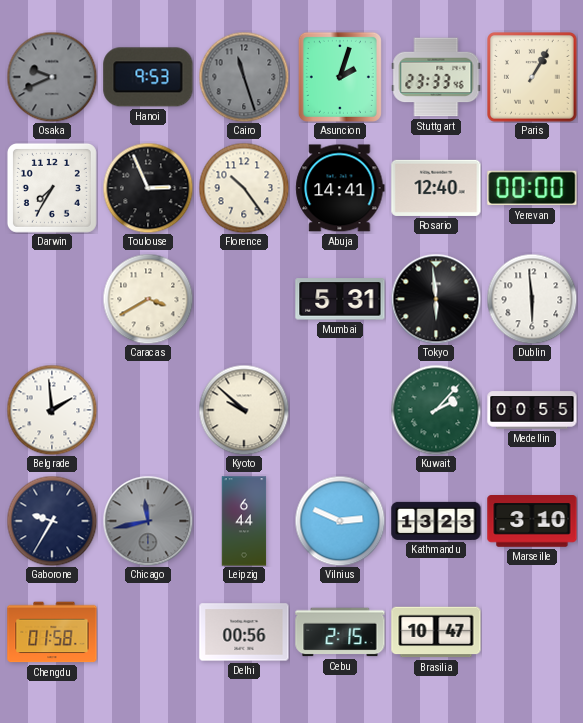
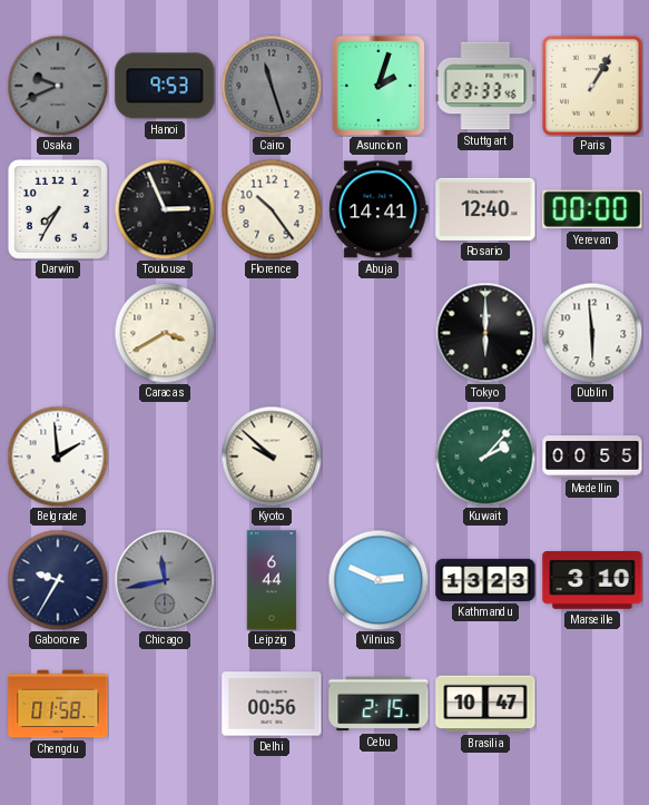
Mumbai: 5:31 -> none (340, 299)
Tokyo: 5:59 -> 6:00 (485, 333)
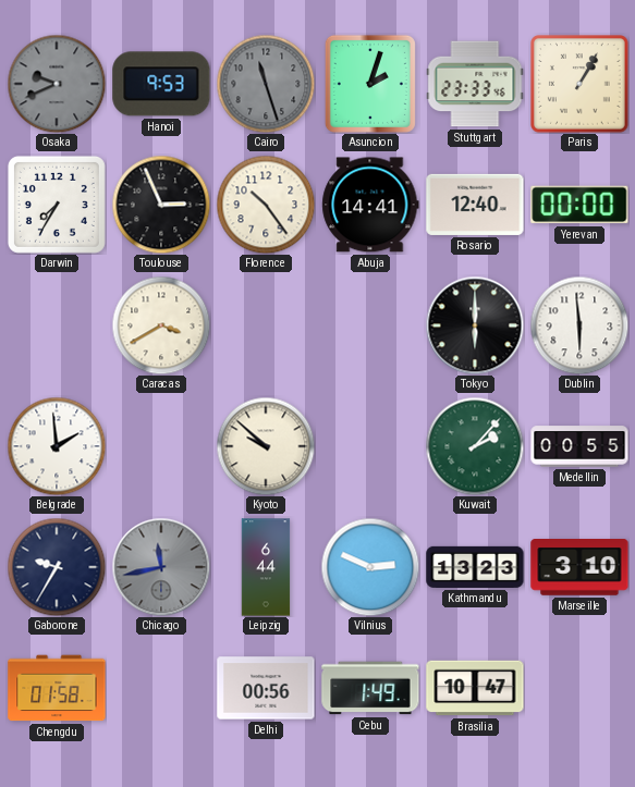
Cebu: 2:15 -> 1:49 (370, 688)
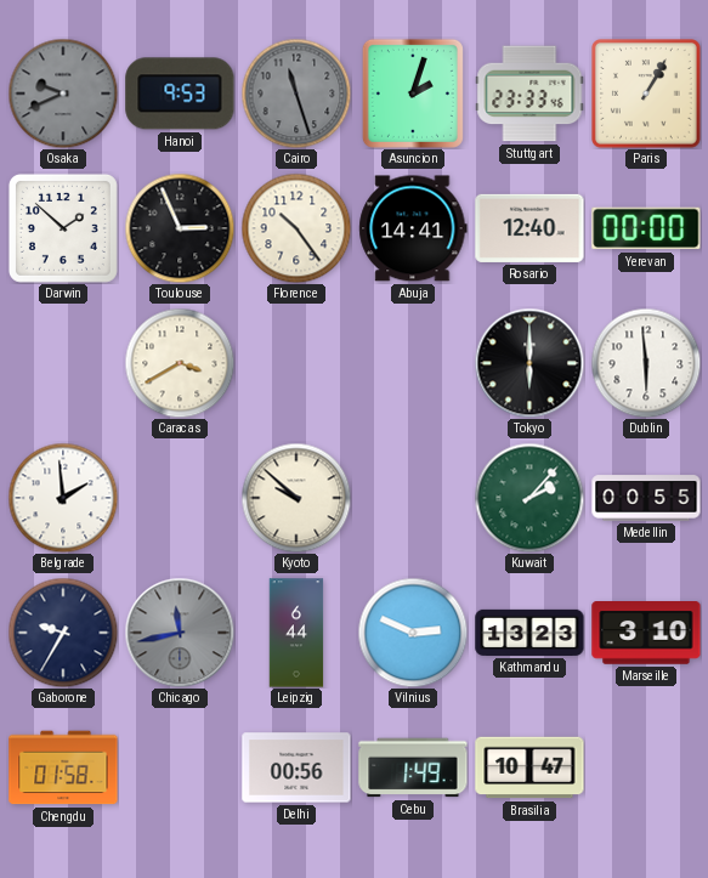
Darwin: 7:35 -> 1:52 (63, 228)
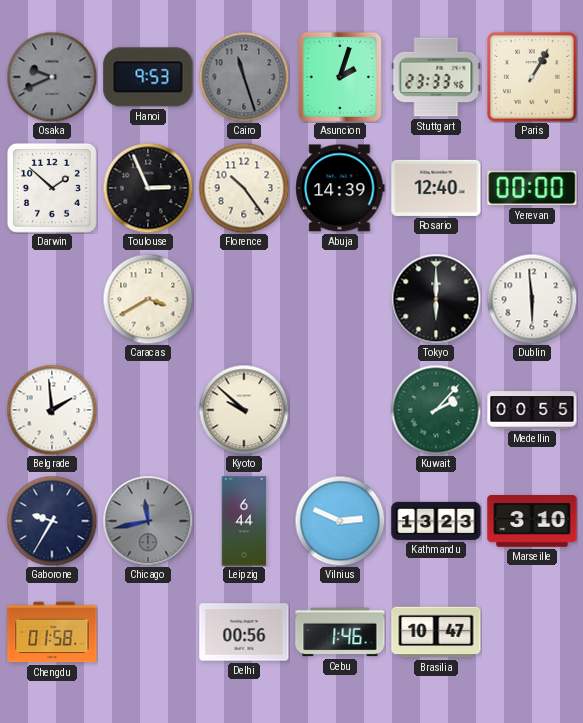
Abuja: 14:41 -> 14:39 (340, 188)
Cebu: 1:49 -> 1:46 (340, 632)
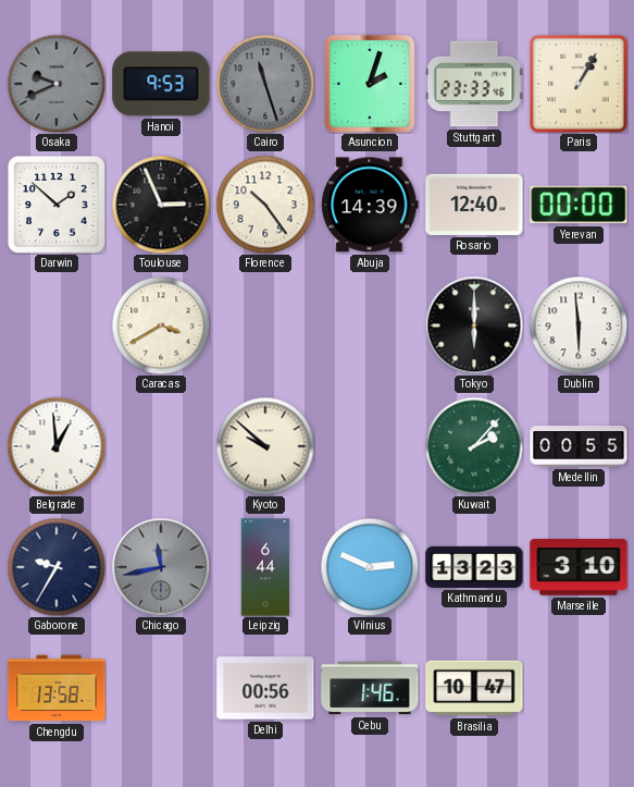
Belgrade: 1:59 -> 12:59 (57, 446)
Chengdu: 01:58 -> 13:58 (57, 688)
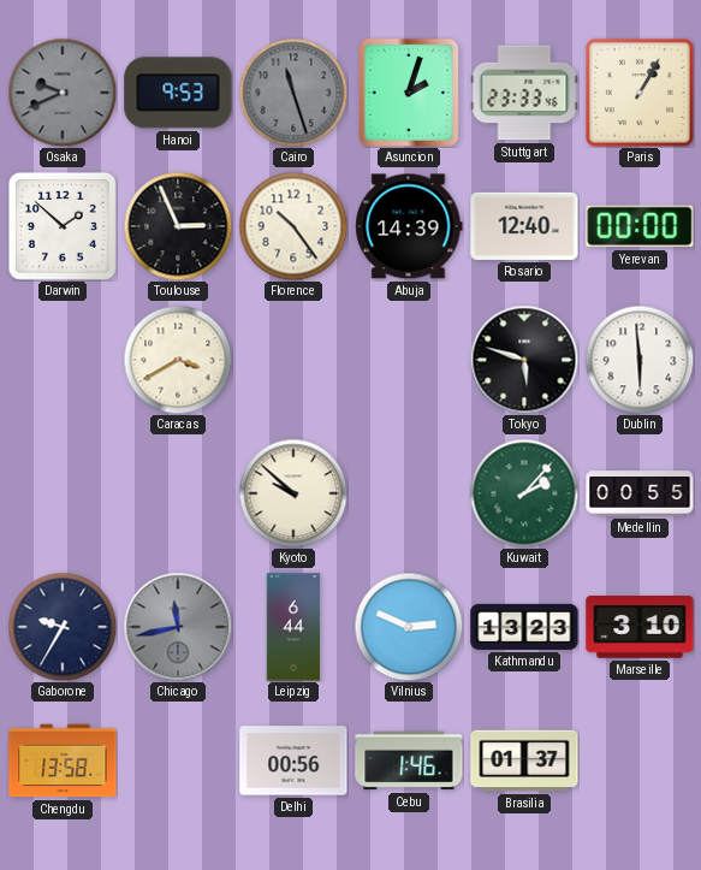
Tokyo: 6:00 -> 5:48 (524, 360)
Belgrade: 12:59 -> none (57, 446)
Brasilia: 10:47 -> 01:37 (524, 760)
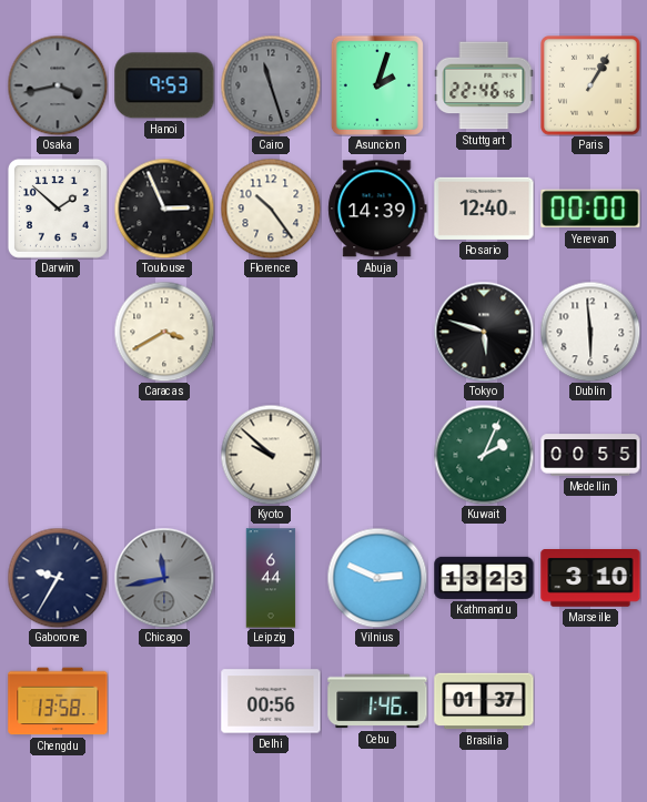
Osaka: 9:41 -> 3:43 (58, 85)
Stuttgart: 23:33 -> 22:46 (484, 85)
Kuwait: 2:07 -> 2:04 (484, 455)
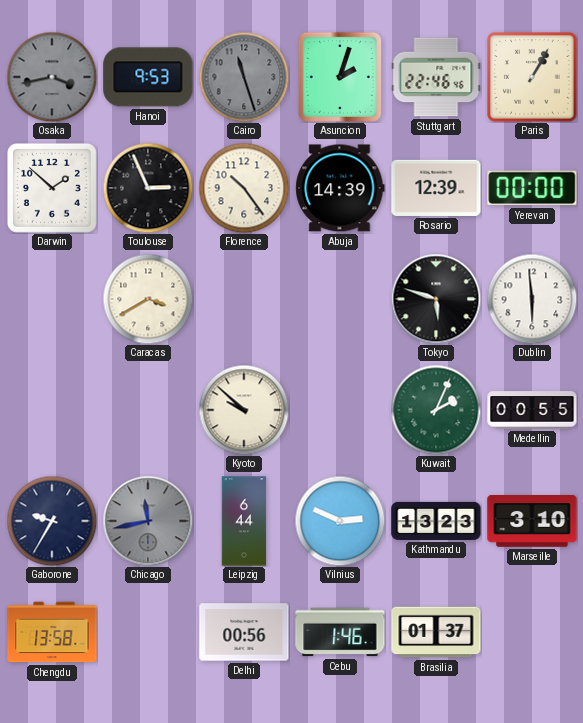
Rosario: 12:40 -> 12:39 (436, 188)
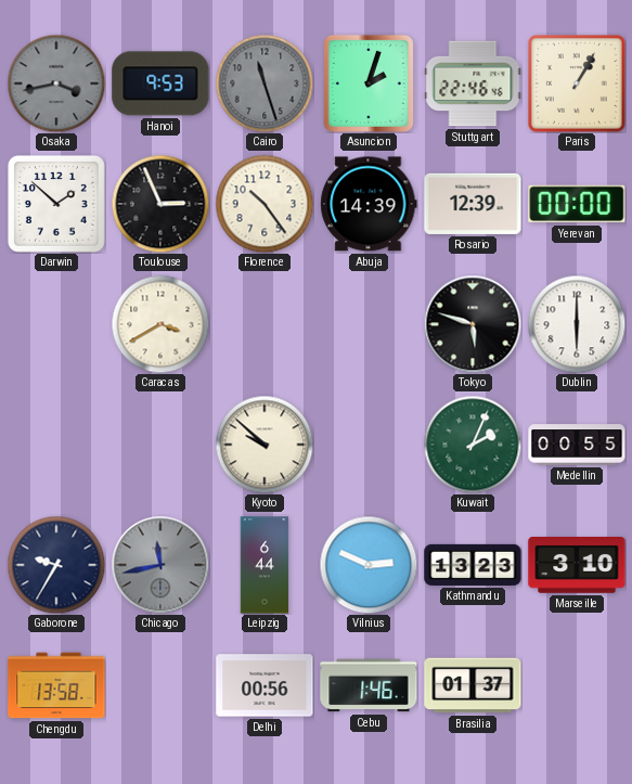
Dublin: 5:59 -> 6:00 (577, 324)
